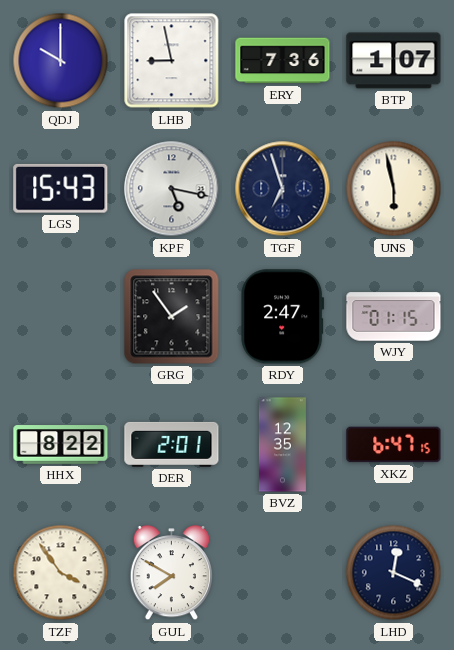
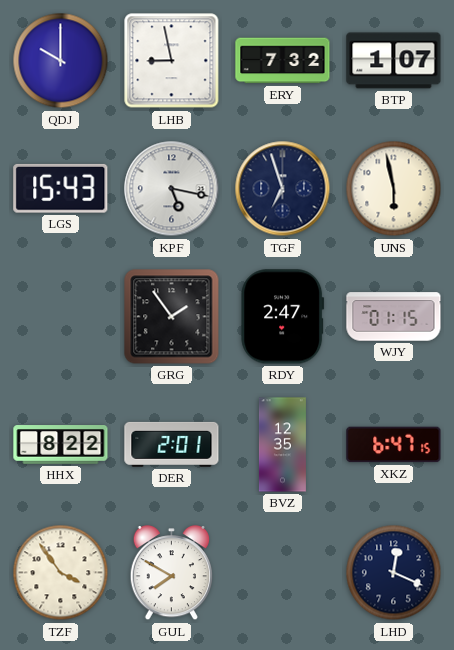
ERY: 7:36 -> 7:32 (283, 61)
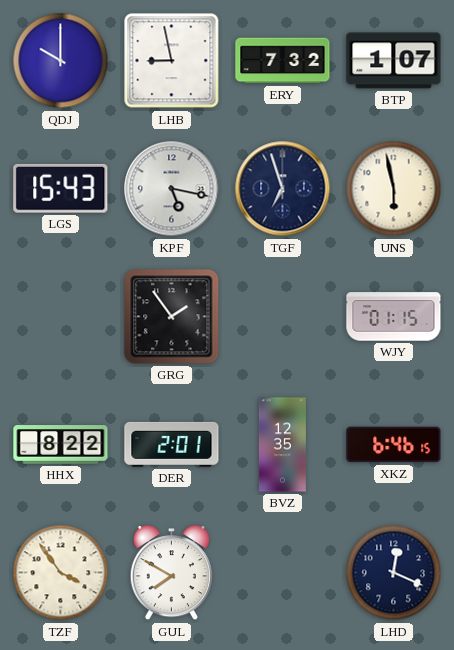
RDY: 2:47 -> none (283, 317)
XKZ: 6:47 -> 6:46 (394, 445)
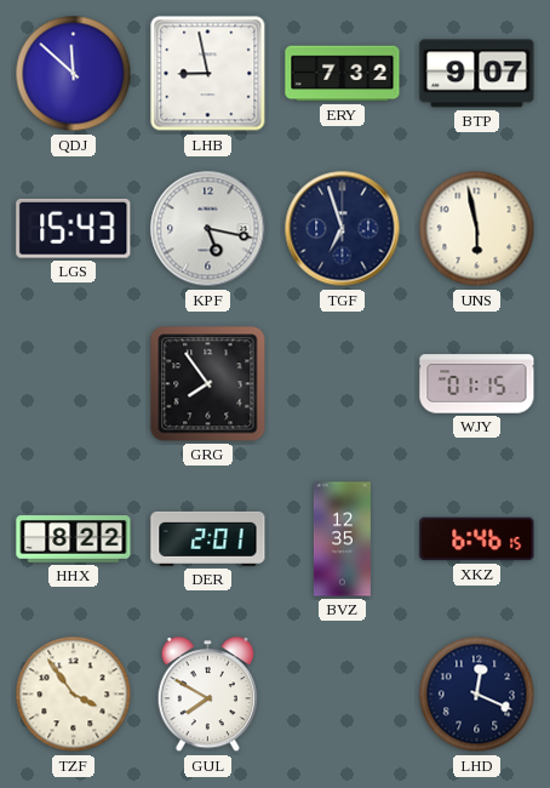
QDJ: 10:00 -> 11:52 (74, 74)
BTP: 1:07 -> 9:07 (477, 74)
GRG: 1:54 -> 7:54 (208, 384)
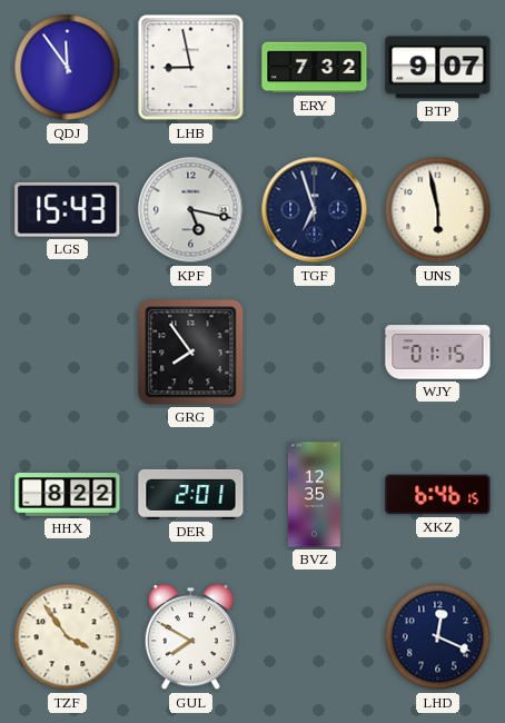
QDJ: 11:52 -> 11:54 (68, 68)
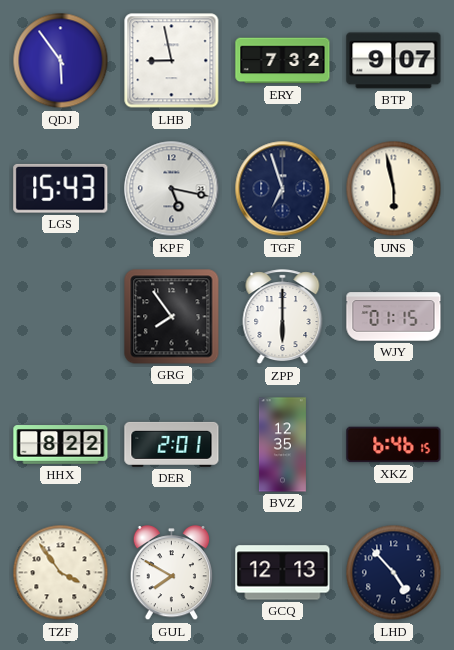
QDJ: 11:54 -> 5:54 (61, 61)
ZPP: none -> 6:00 (283, 317)
GCQ: none -> 12:13 (283, 573)
LHD: 12:19 -> 4:53 (394, 573)
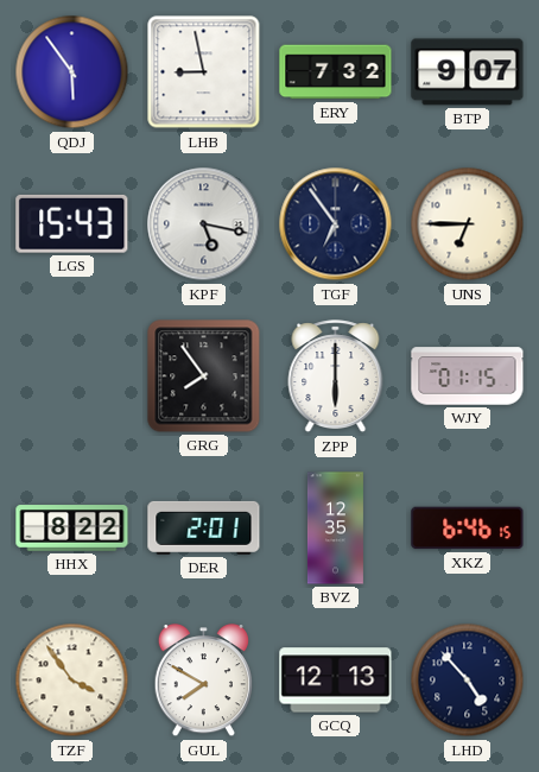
TGF: 6:57 -> 6:54 (336, 224)
UNS: 5:58 -> 6:45 (468, 224)
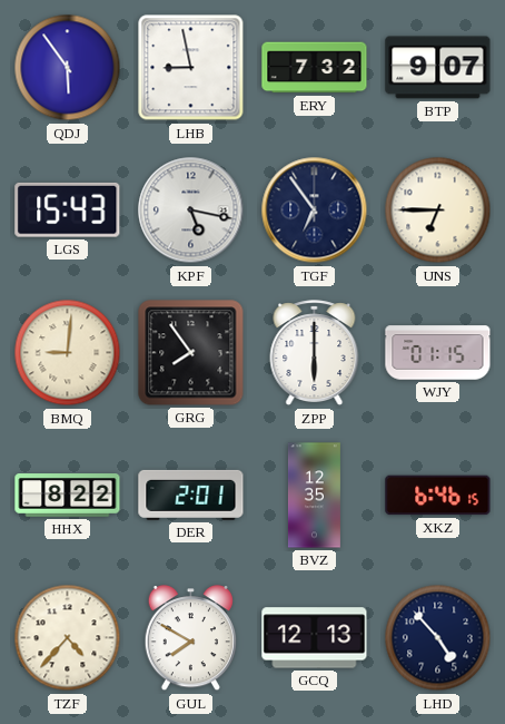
BMQ: none -> 9:01 (68, 353)
TZF: 3:54 -> 4:37 (68, 638)
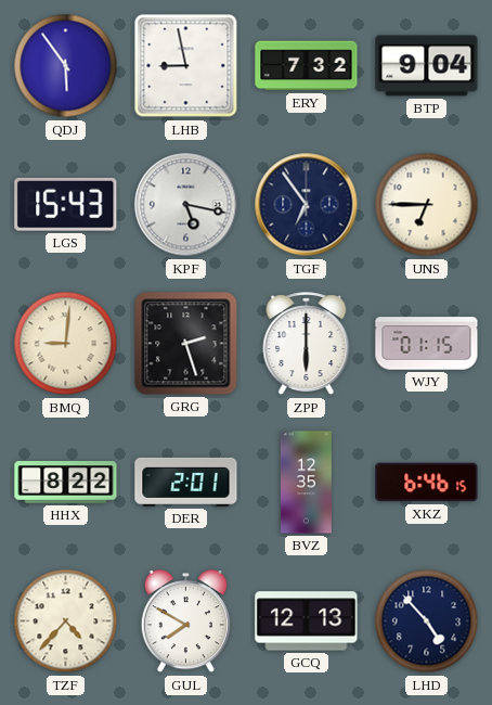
BTP: 9:07 -> 9:04 (427, 66)
GRG: 7:54 -> 2:27 (186, 344)
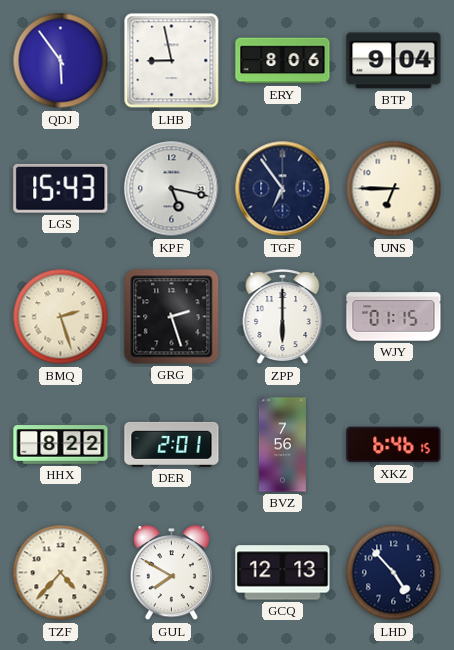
ERY: 7:32 -> 8:06 (283, 61)
BMQ: 9:01 -> 2:27 (61, 317)
BVZ: 12:35 -> 7:56 (282, 445)
